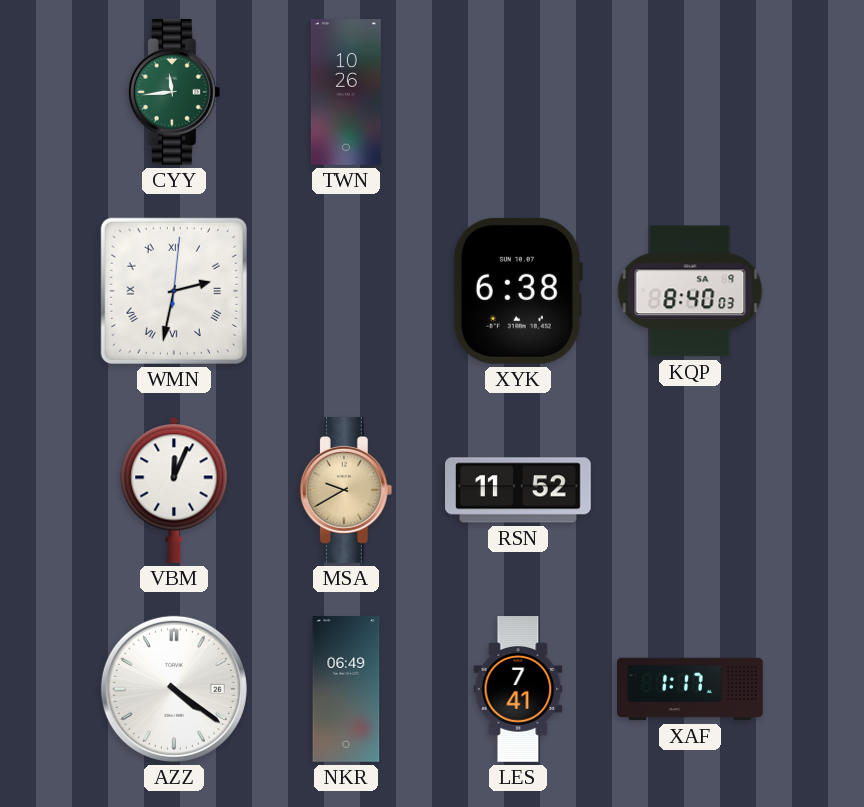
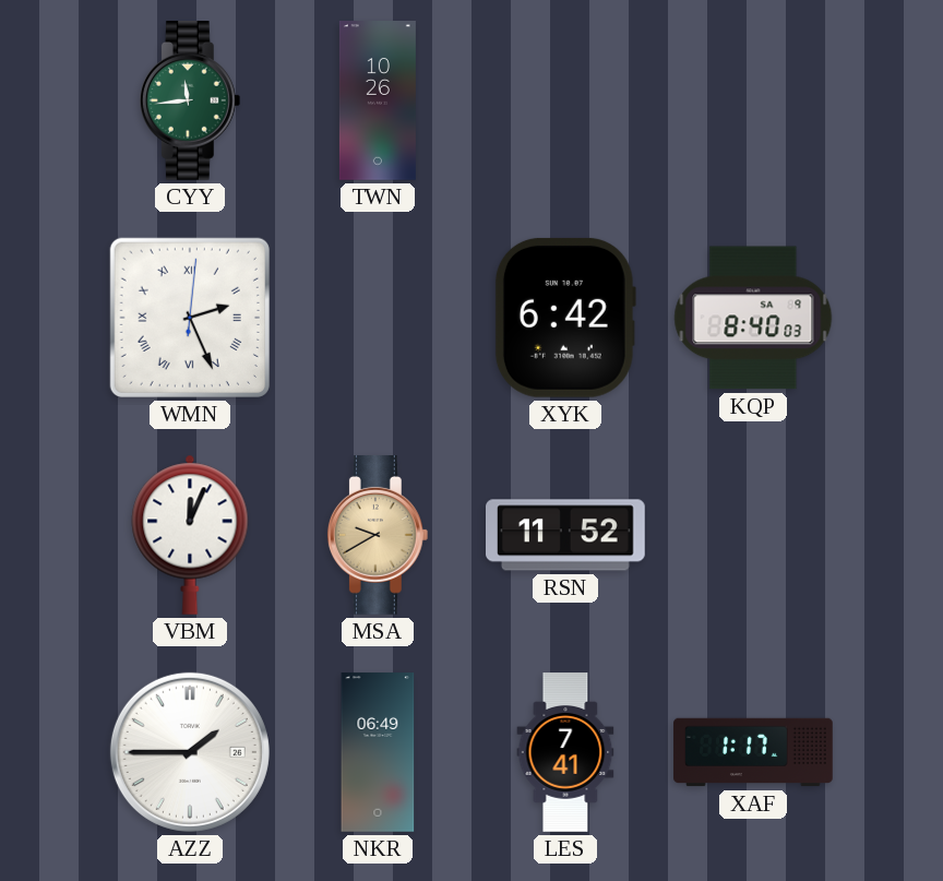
WMN: 2:32 -> 2:26 (190, 318)
XYK: 6:38 -> 6:42 (565, 318)
AZZ: 4:21 -> 1:45 (190, 752)
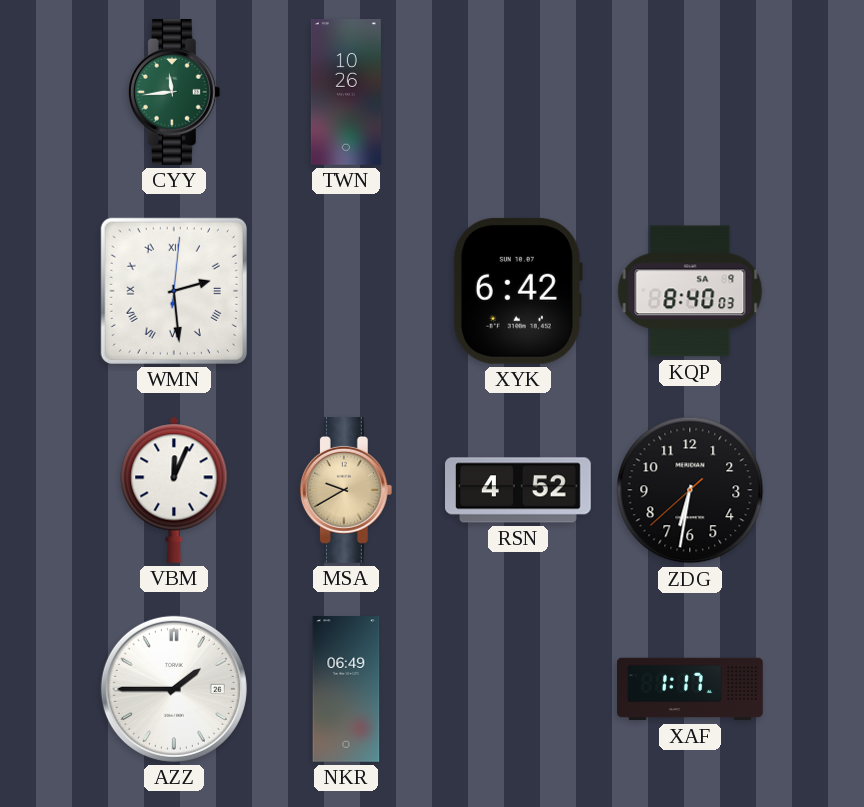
WMN: 2:26 -> 2:29 (174, 291)
RSN: 11:52 -> 4:52 (519, 490)
ZDG: none -> 6:31 (690, 490)
LES: 7:41 -> none (565, 752)
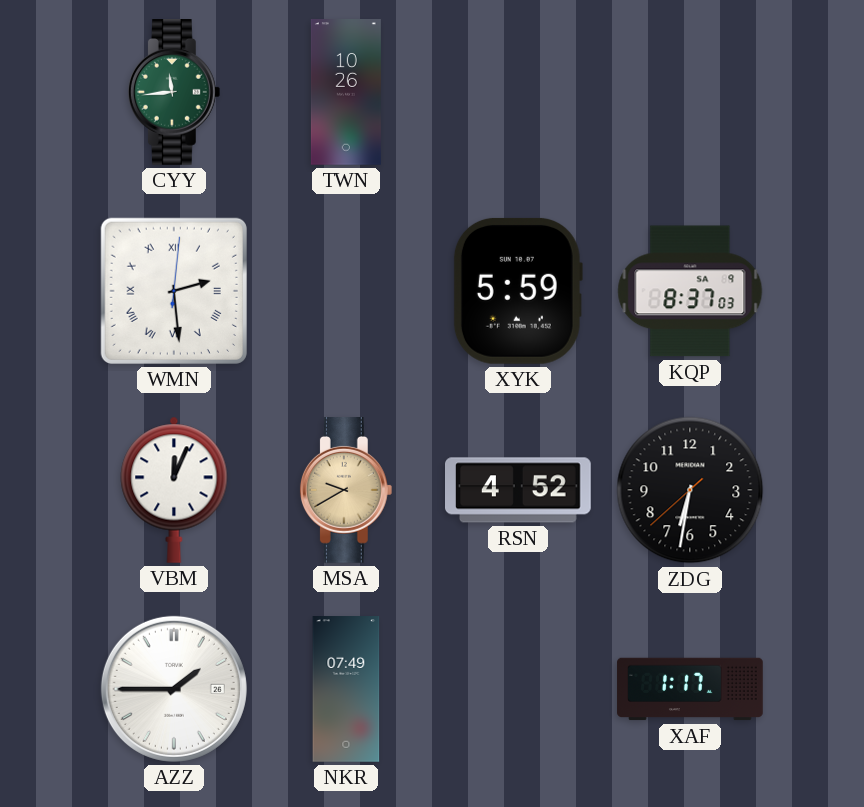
XYK: 6:42 -> 5:59 (518, 291)
KQP: 8:40 -> 8:37 (690, 291)
NKR: 06:49 -> 07:49 (346, 689)
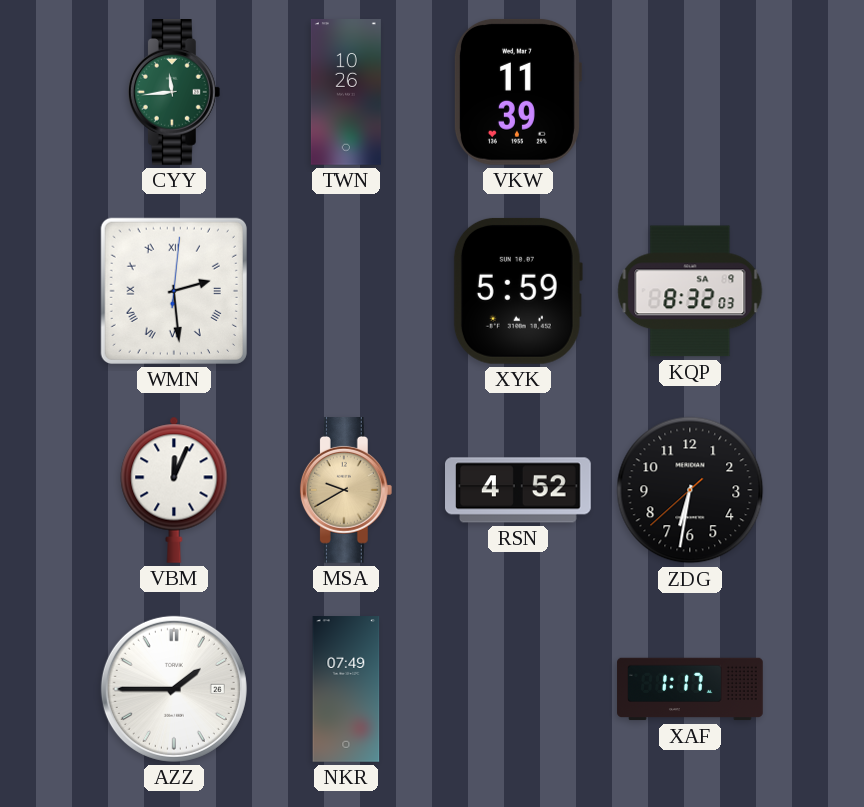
VKW: none -> 11:39 (517, 92)
KQP: 8:37 -> 8:32 (690, 291)
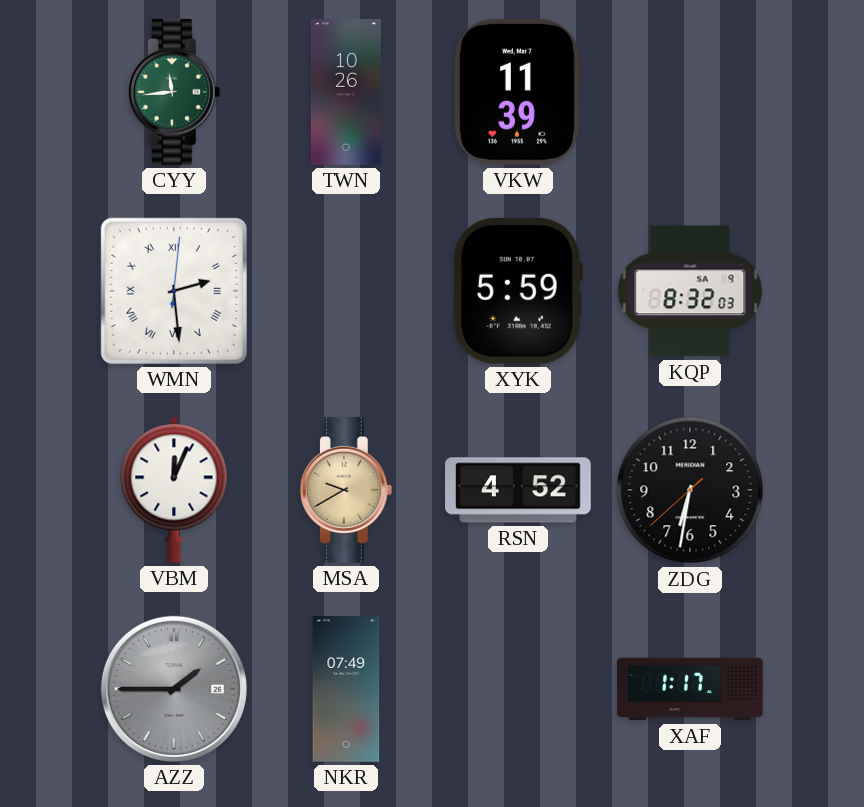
AZZ dial: white -> grey (174, 689)
